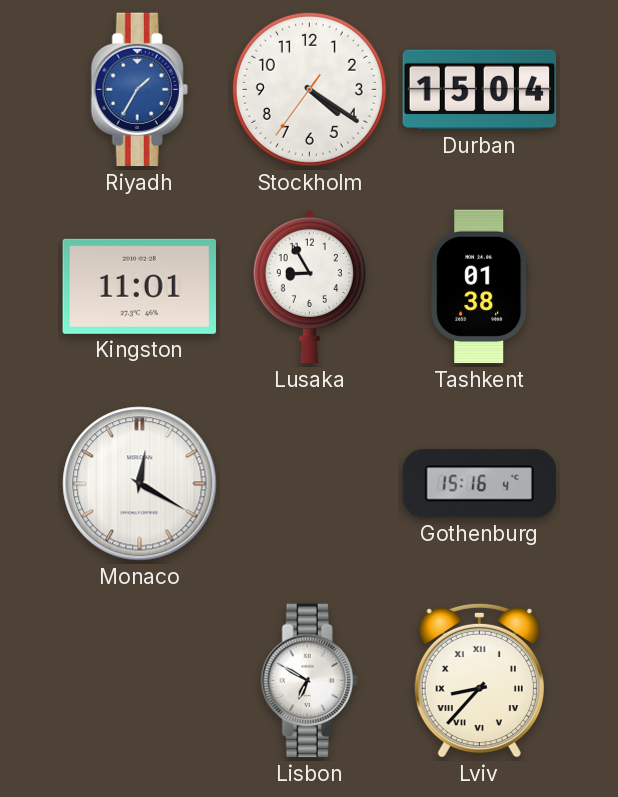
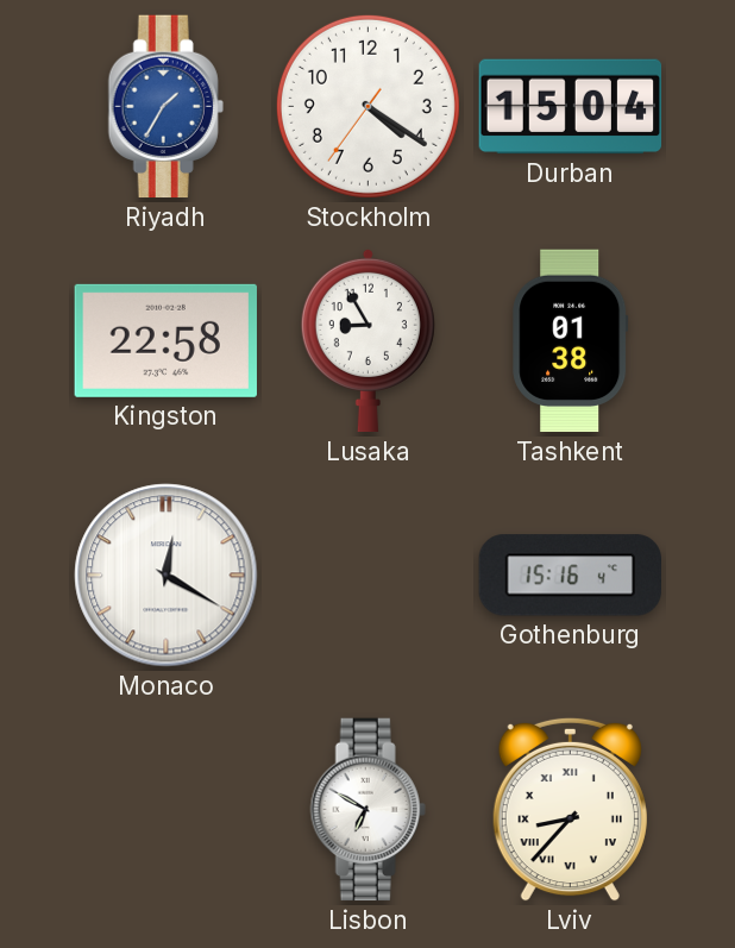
Kingston: 11:01 -> 22:58 (165, 340)
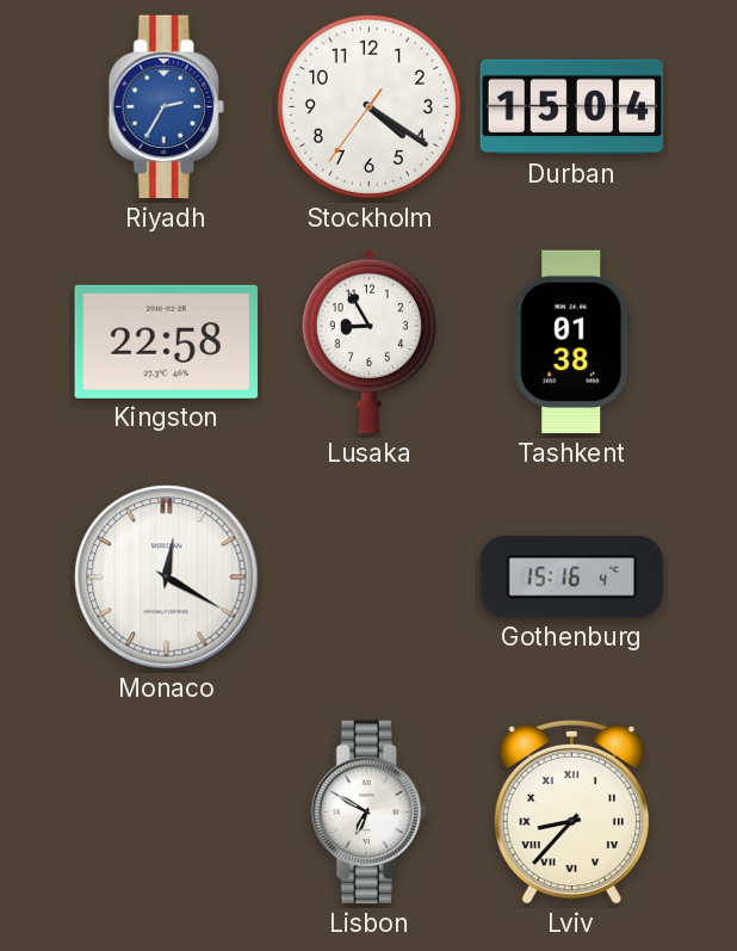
Riyadh: 1:35 -> 2:35 (166, 107)
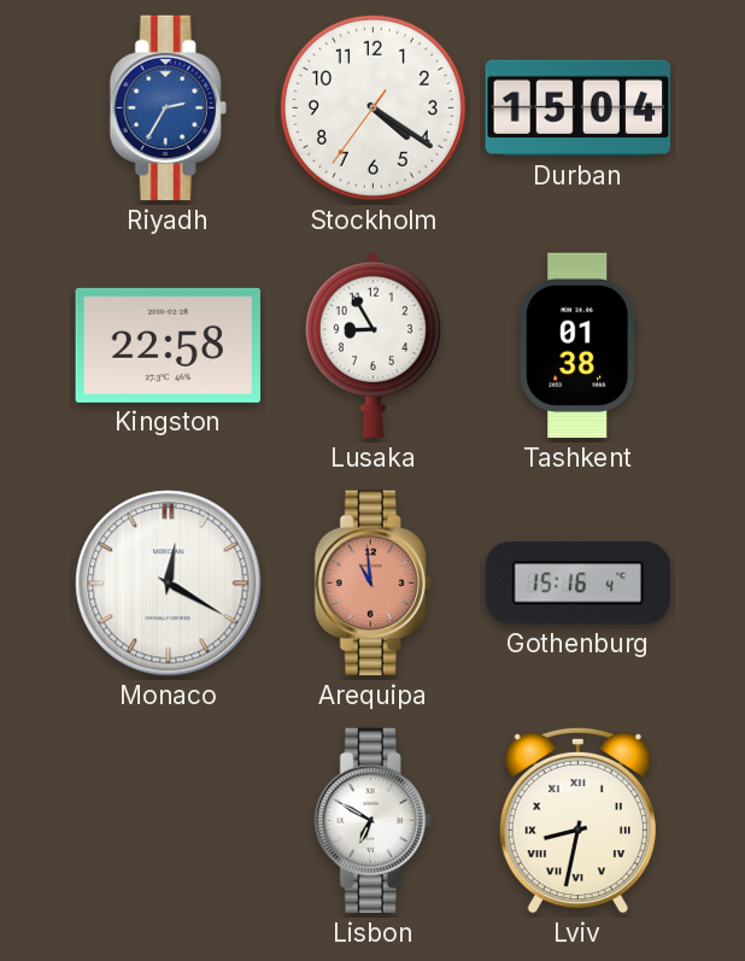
Arequipa: none -> 10:59 (372, 584)
Lviv: 8:37 -> 8:32 (577, 820)
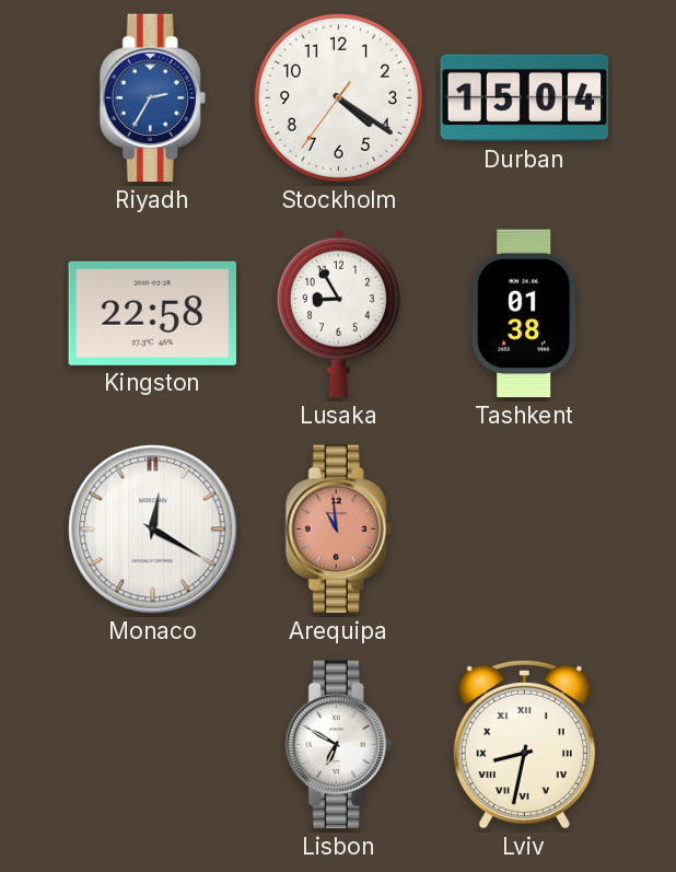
Gothenburg: 15:16 -> none (577, 584)
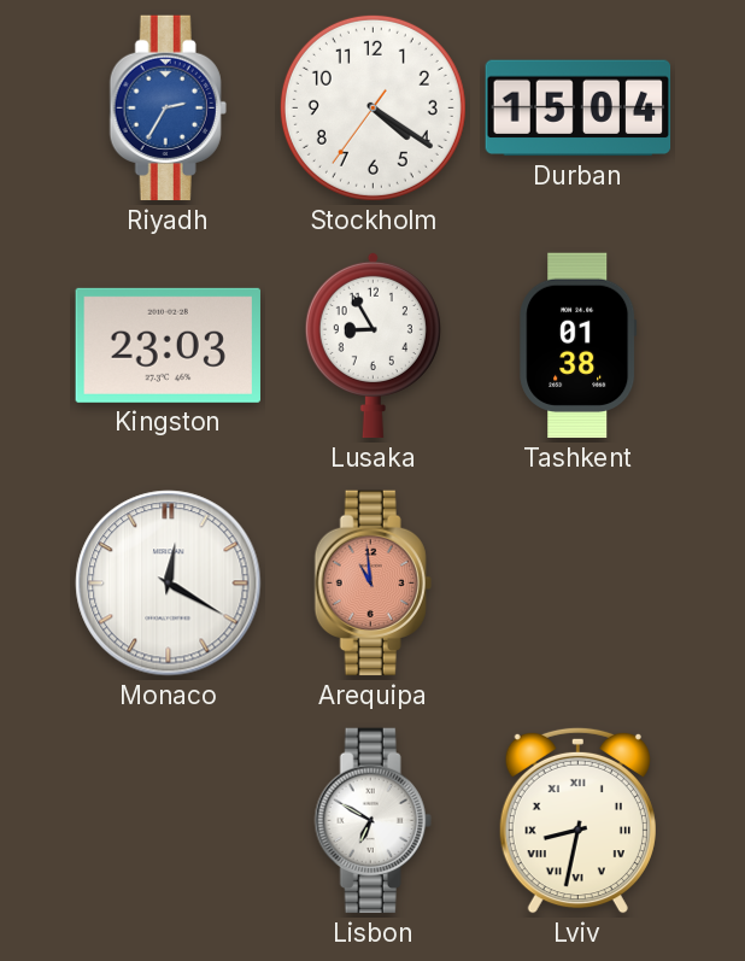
Kingston: 22:58 -> 23:03 (168, 345)
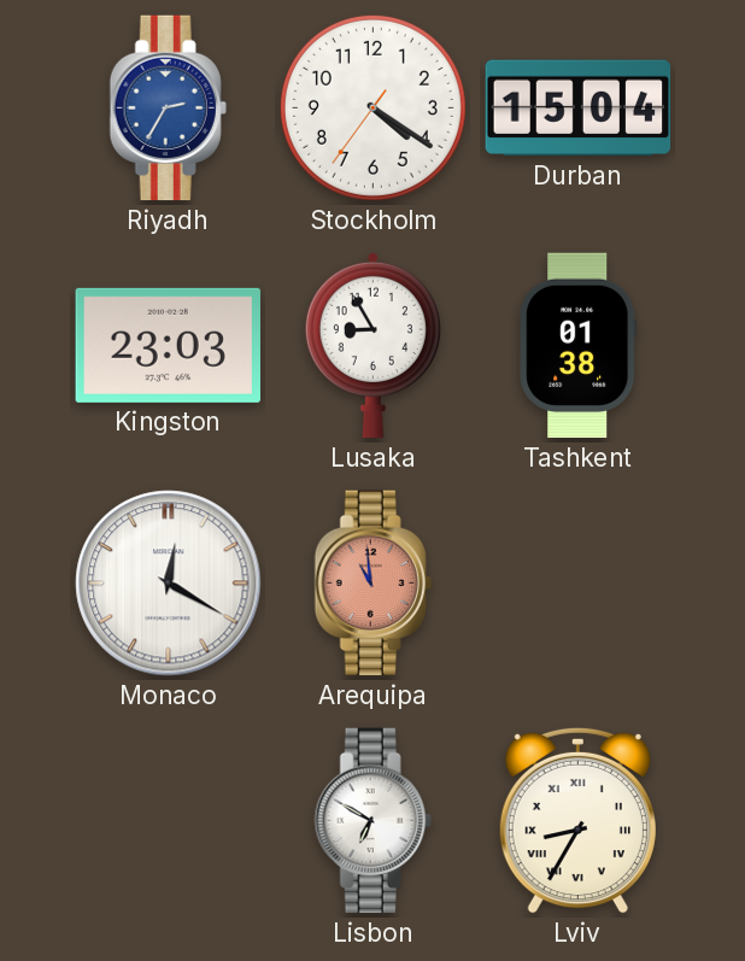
Lviv: 8:32 -> 8:35 (577, 820)
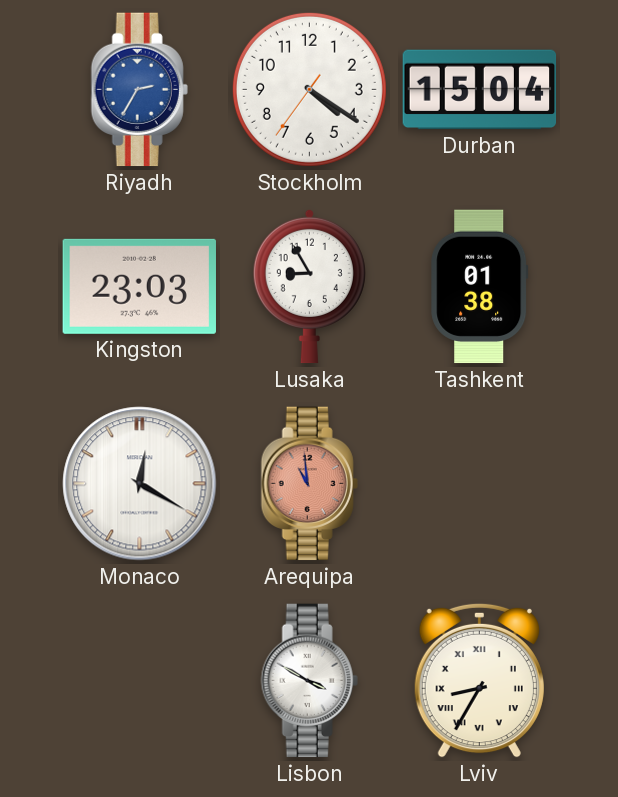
Lisbon: 6:50 -> 3:50 (309, 681)
